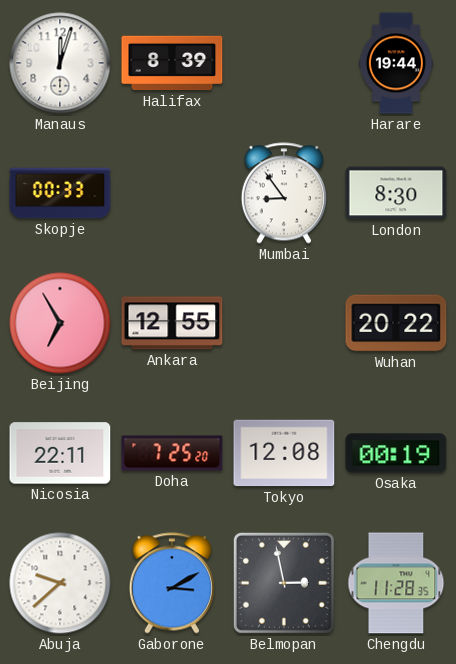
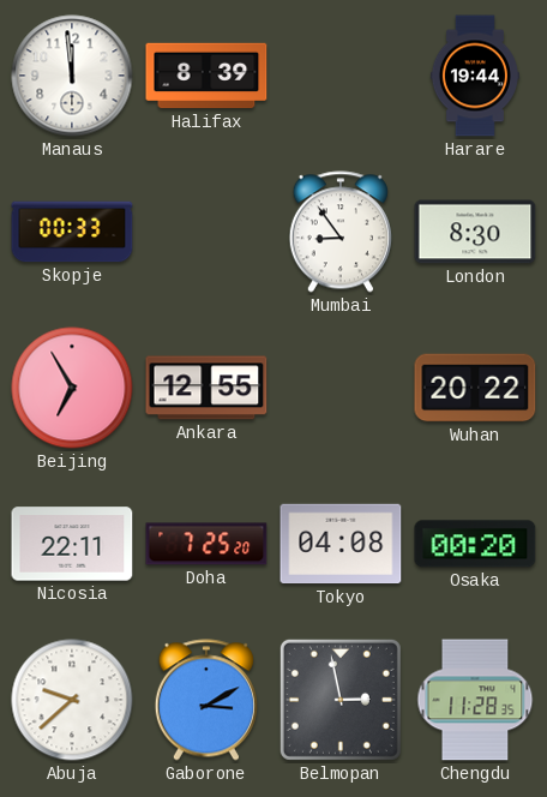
Manaus: 12:03 -> 11:59 (72, 76)
Tokyo: 12:08 -> 04:08 (341, 544)
Osaka: 00:19 -> 00:20 (475, 544)
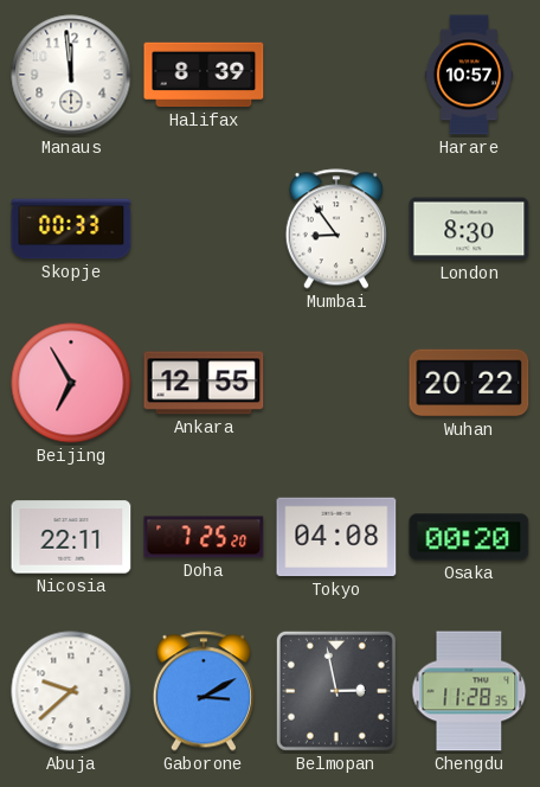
Harare: 19:44 -> 10:57 (469, 75)
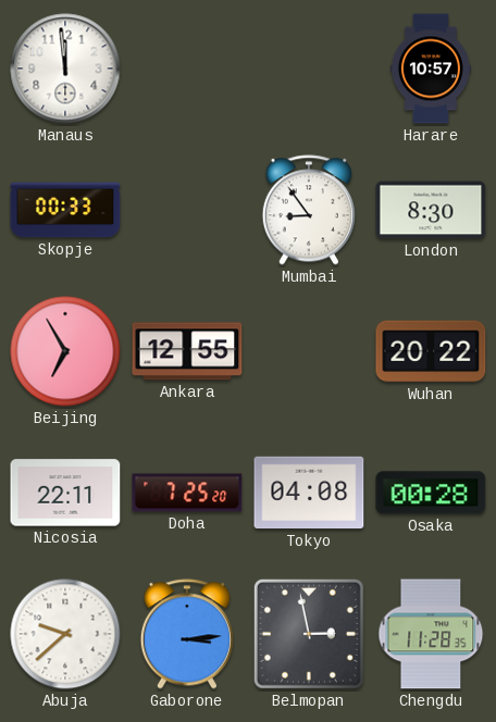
Halifax: 8:39 -> none (204, 75)
Osaka: 00:20 -> 00:28 (431, 493)
Gaborone: 3:10 -> 3:14 (187, 634)
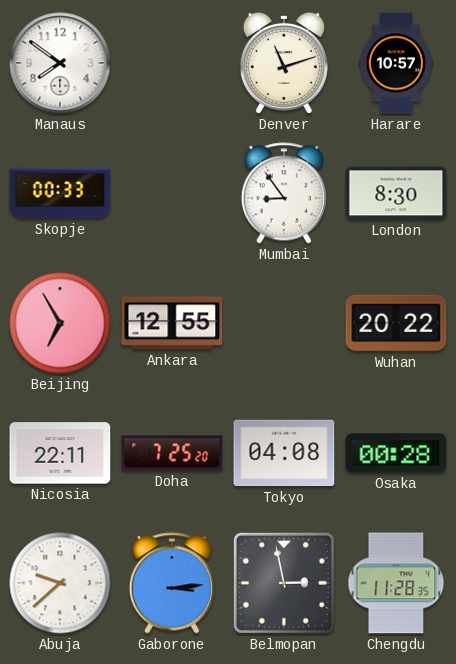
Manaus: 11:59 -> 7:51 (60, 63)
Denver: none -> 11:12 (284, 63)
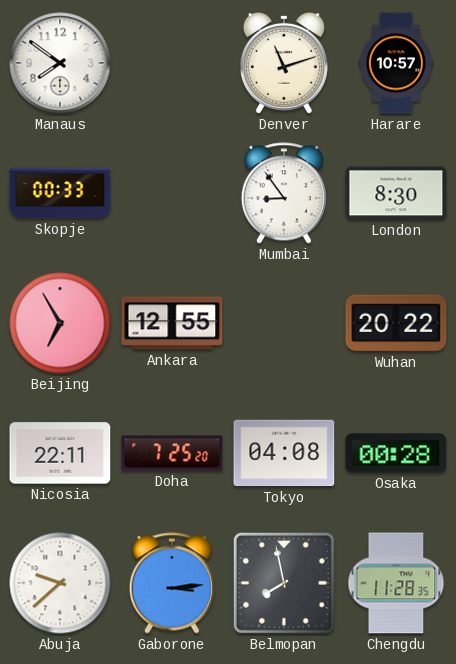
Belmopan: 2:58 -> 7:58 (284, 583)
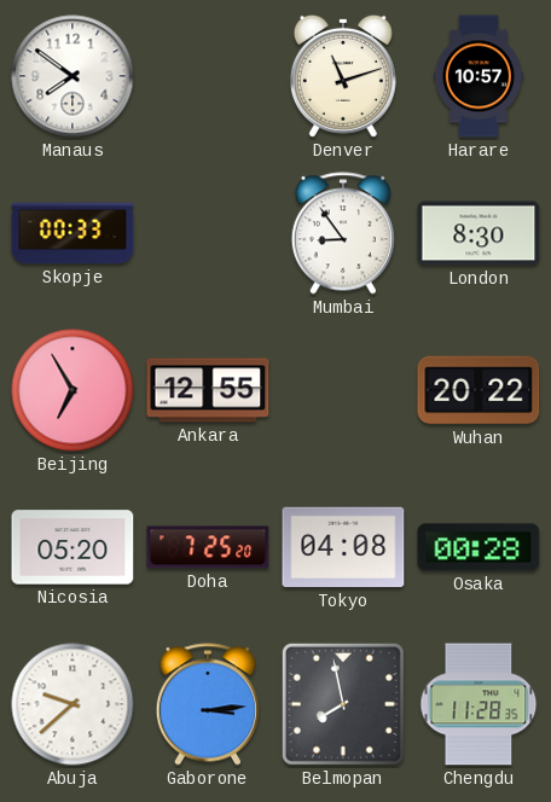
Nicosia: 22:11 -> 05:20 (72, 547)
